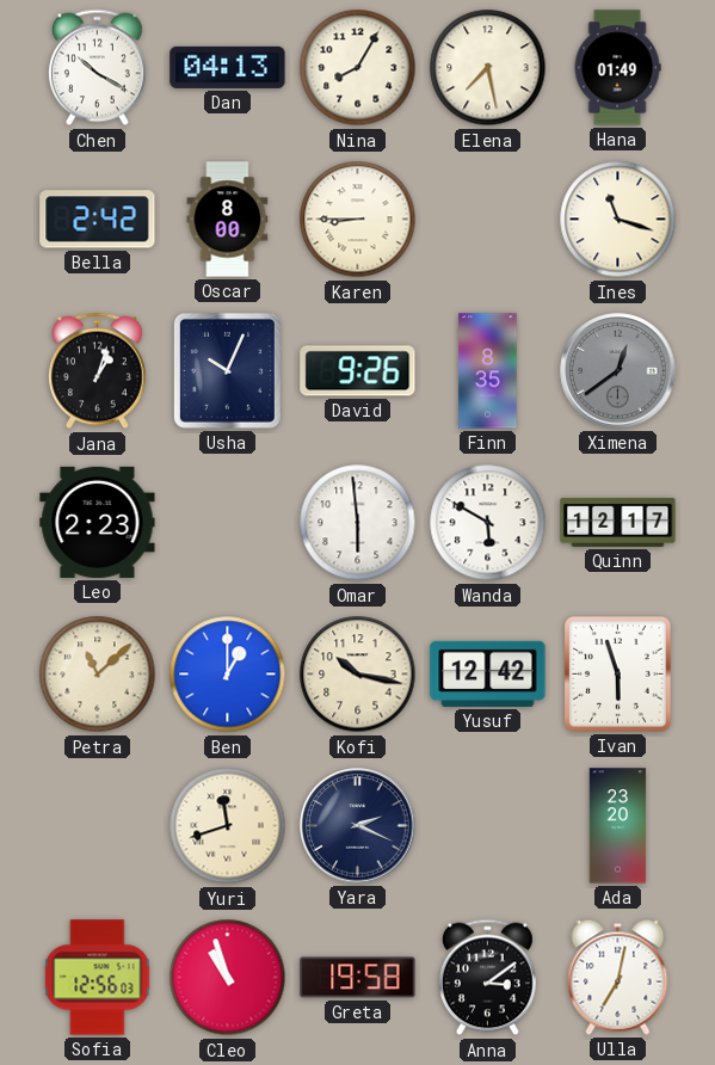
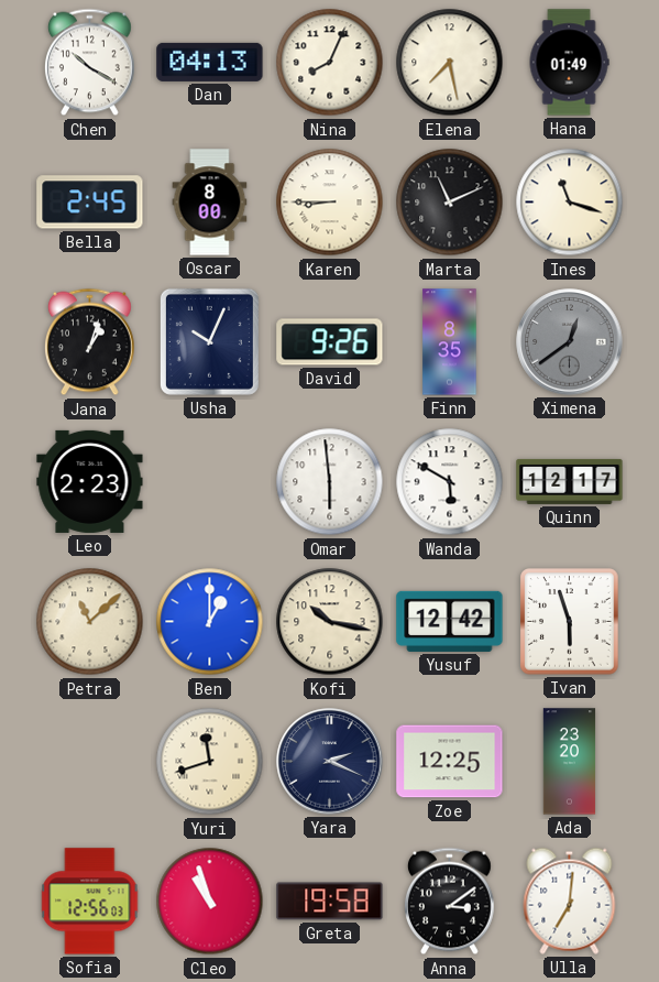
Nina: 8:05 -> 8:04 (330, 63)
Bella: 2:42 -> 2:45 (90, 203)
Marta: none -> 11:11 (450, 203)
Zoe: none -> 12:25 (450, 762)
Ulla: 7:02 -> 7:01 (570, 901)
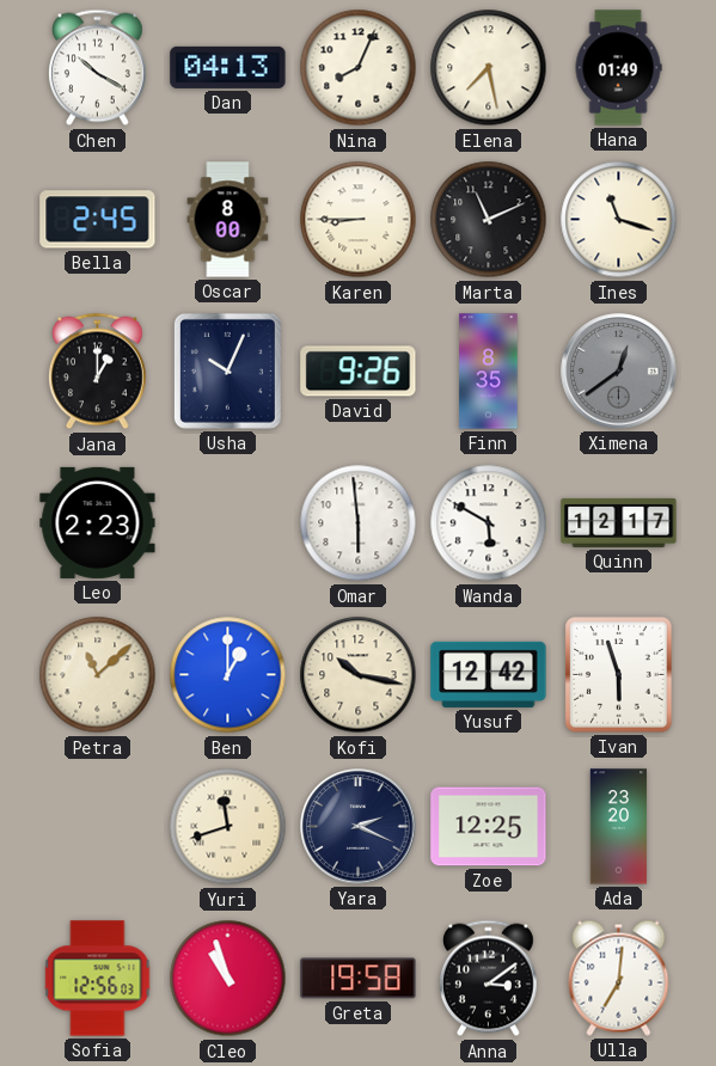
Jana: 1:03 -> 1:00 (97, 372)
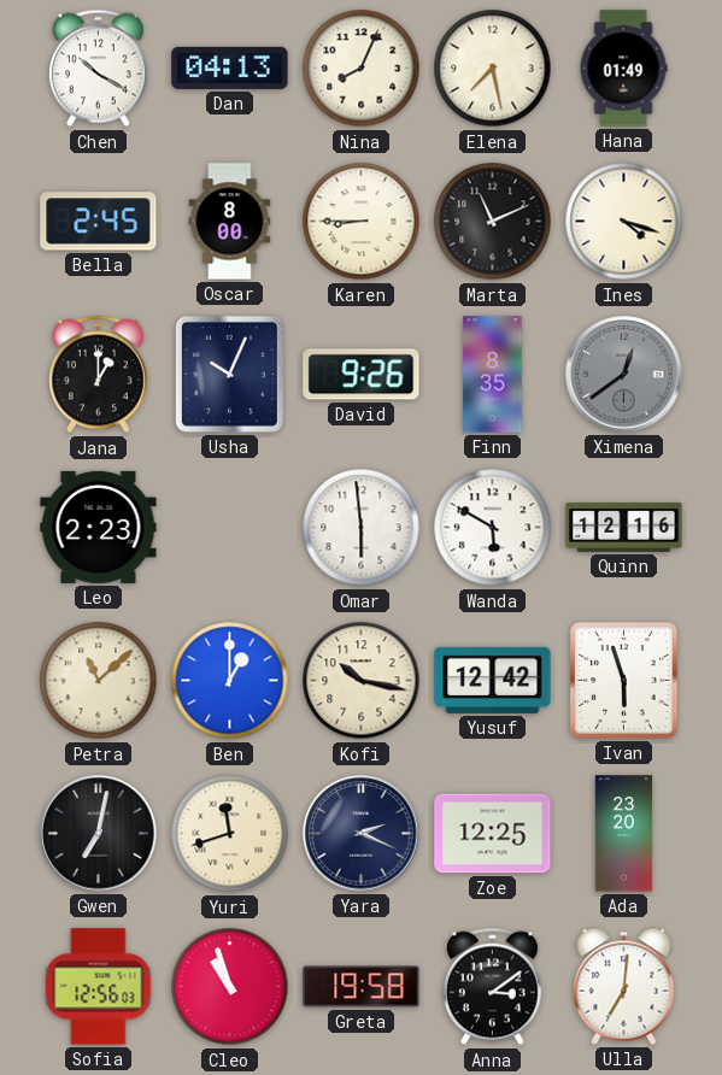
Ines: 11:18 -> 4:18 (624, 222)
Quinn: 12:17 -> 12:16 (624, 527)
Gwen: none -> 7:02 (99, 834)
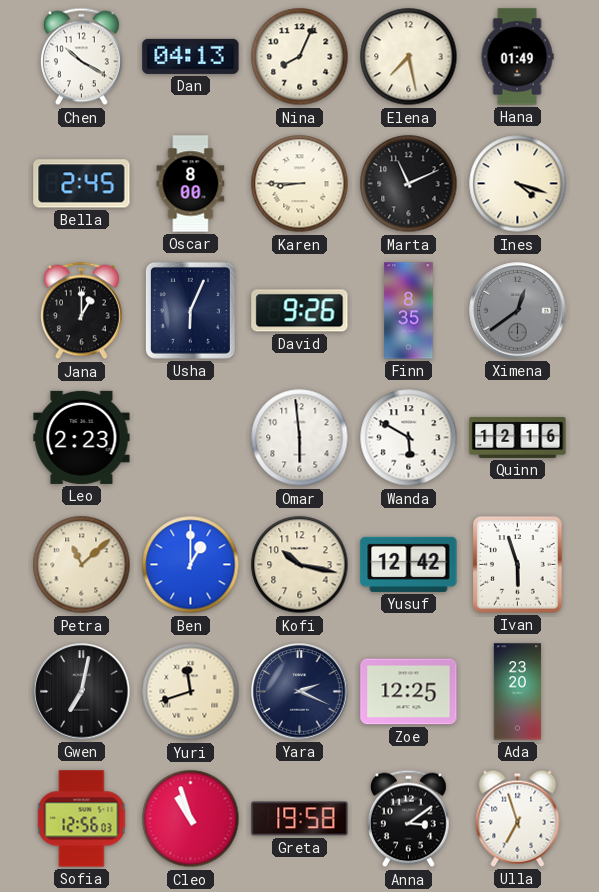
Usha: 10:04 -> 6:04 (190, 310)
Ulla: 7:01 -> 6:57 (518, 818)
